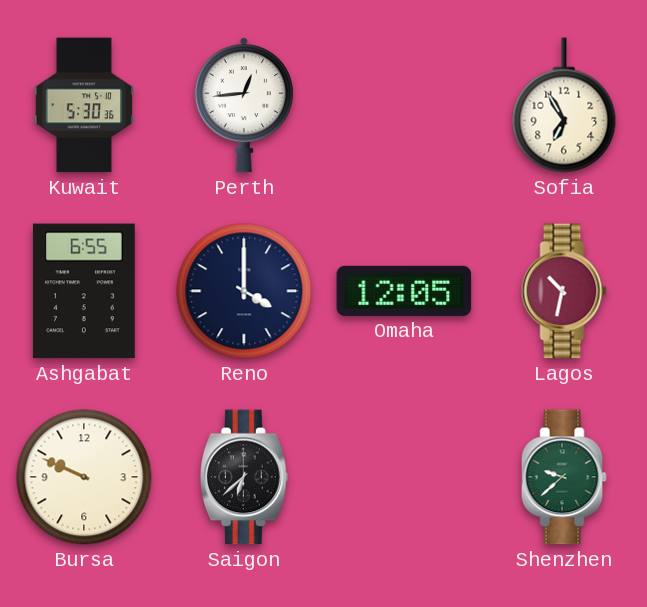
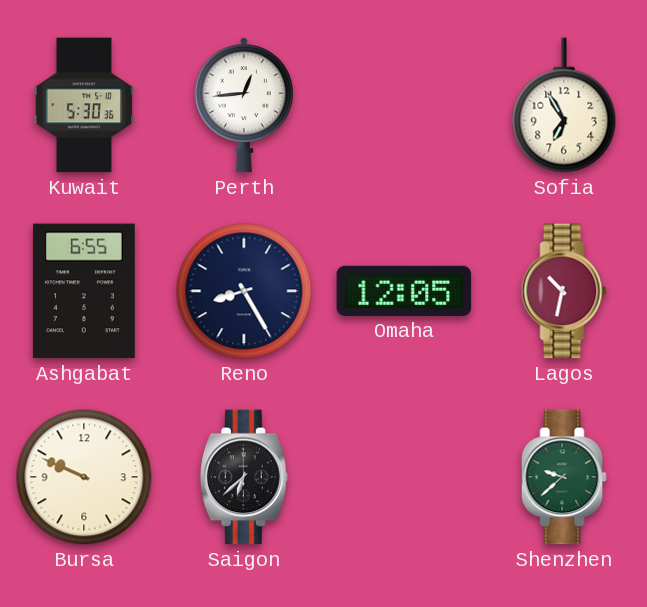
Reno: 4:00 -> 8:25 (244, 291)
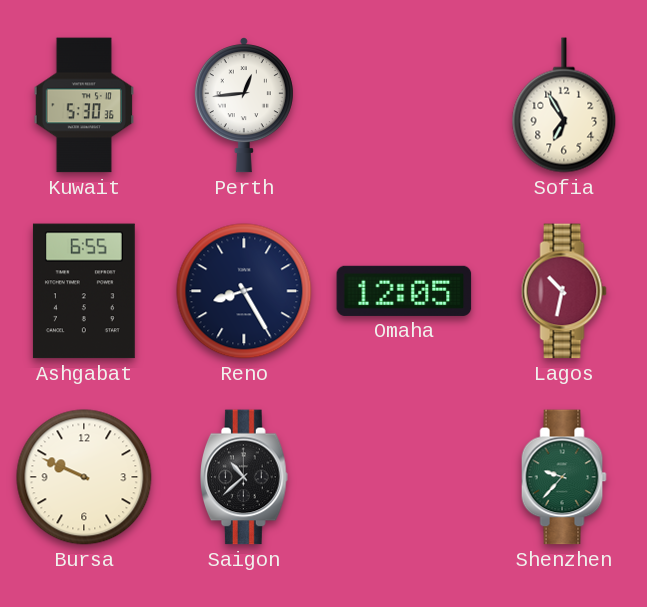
Saigon: 6:38 -> 10:38 (245, 477)
Shenzhen: 9:38 -> 9:37 (564, 477)
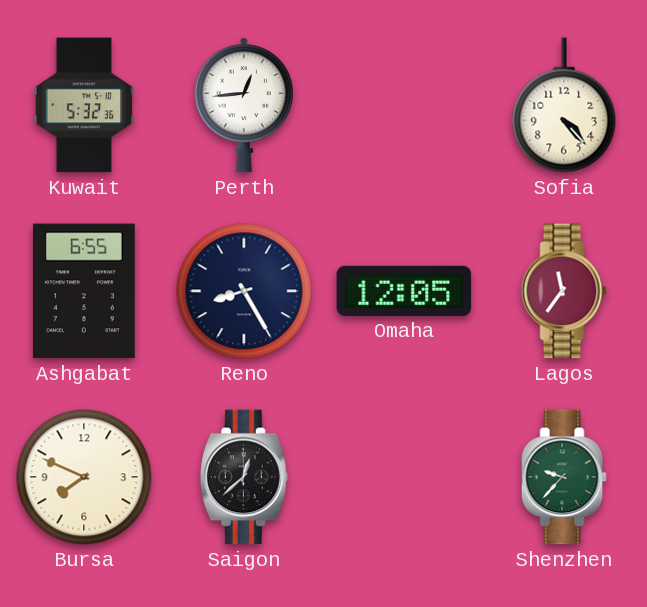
Kuwait: 5:30 -> 5:32 (83, 105)
Sofia: 6:55 -> 4:23 (564, 105)
Lagos: 10:32 -> 11:36 (564, 291)
Bursa: 9:49 -> 7:49 (84, 477)
Saigon: 10:38 -> 12:38 (245, 477)
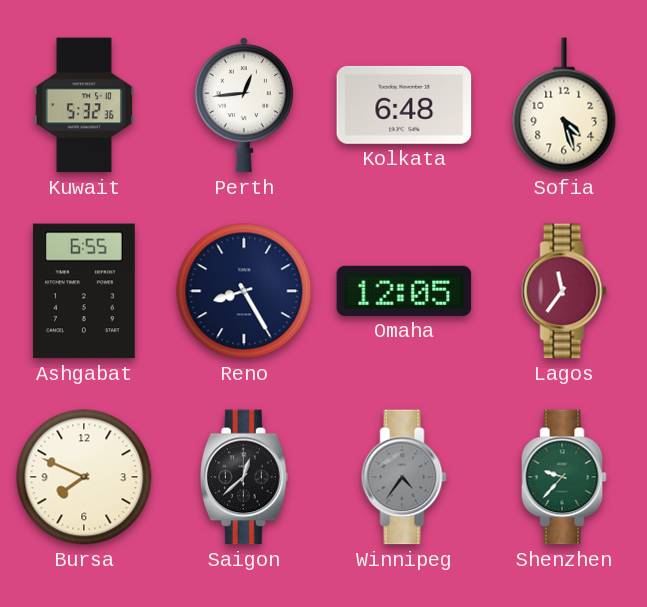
Kolkata: none -> 6:48 (404, 105)
Sofia: 4:23 -> 4:27 (564, 105)
Winnipeg: none -> 4:36 (404, 477)
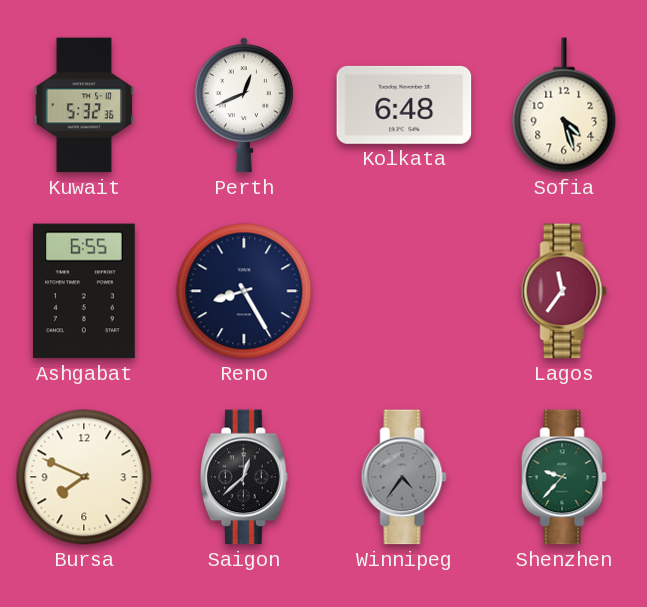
Perth: 12:44 -> 12:41 (244, 105)
Omaha: 12:05 -> none (404, 291)
